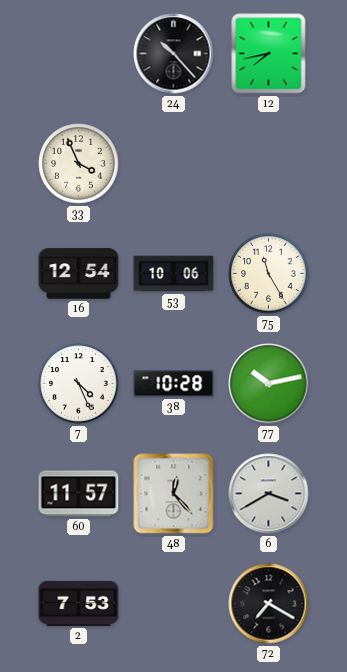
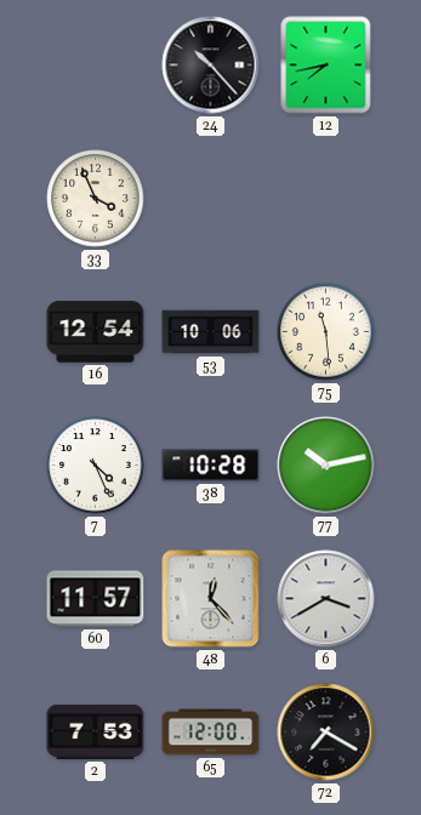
75: 11:25 -> 11:29 (326, 332)
65: none -> 12:00 (211, 733)
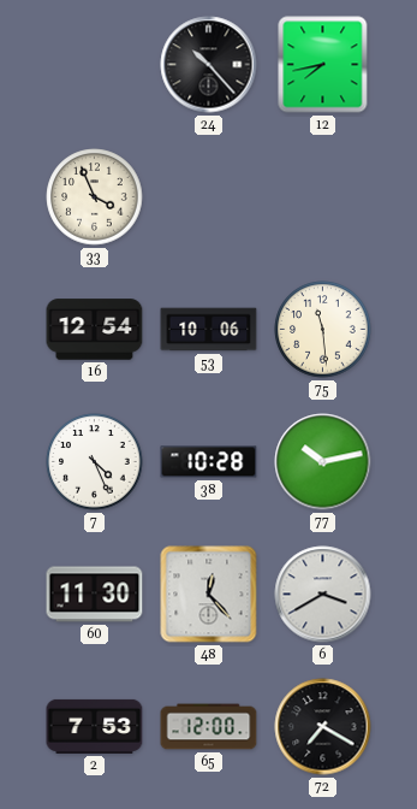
60: 11:57 -> 11:30 (95, 595)
